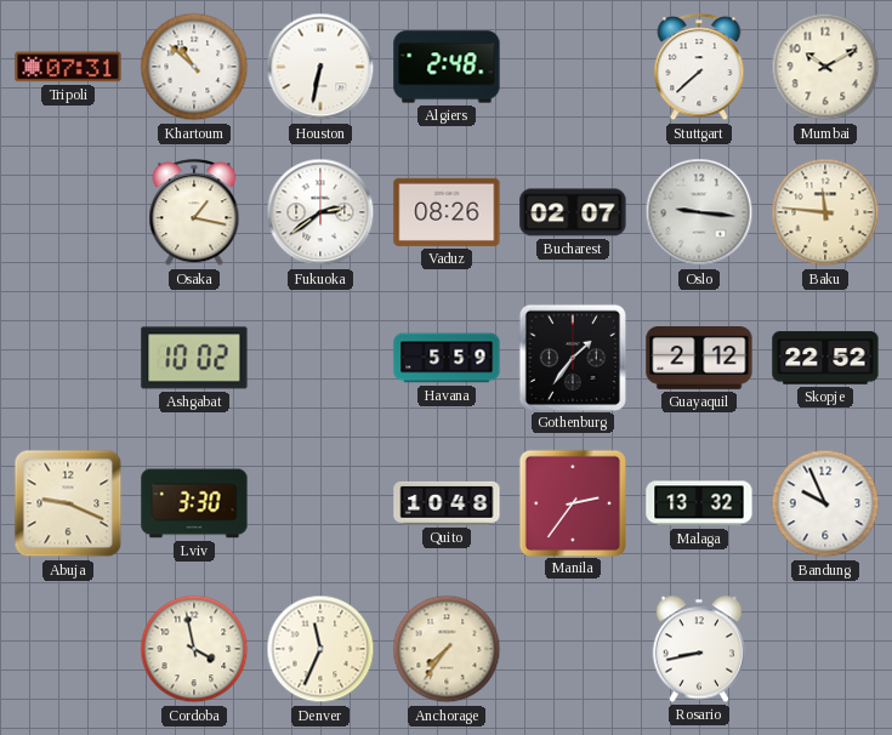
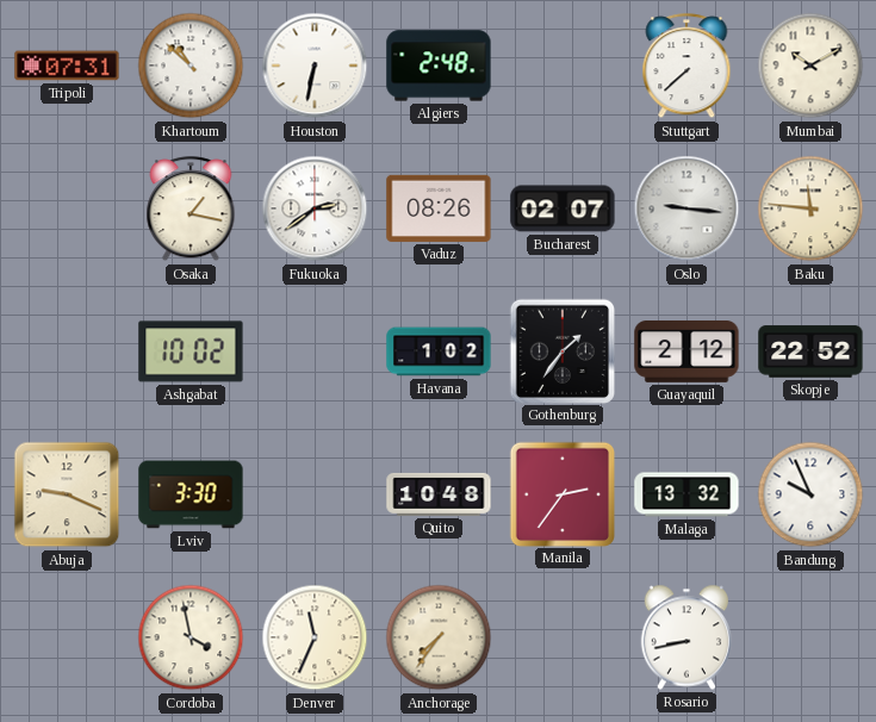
Havana: 5:59 -> 1:02 (439, 351)
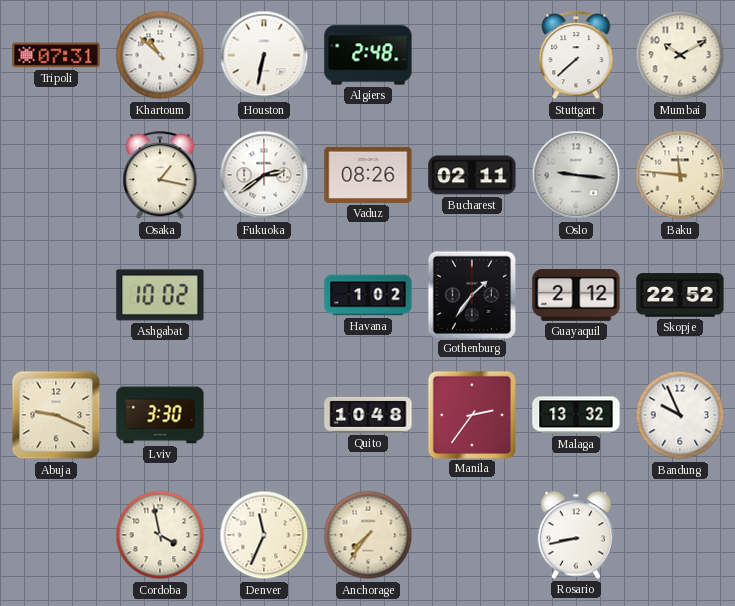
Bucharest: 02:07 -> 02:11 (472, 175)
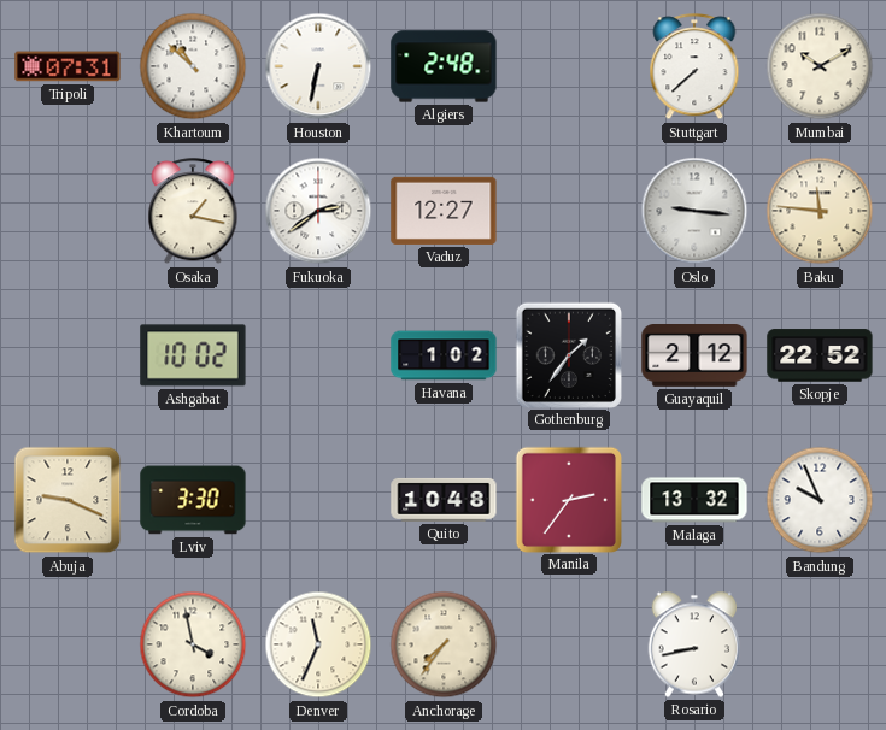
Vaduz: 08:26 -> 12:27 (444, 211)
Bucharest: 02:11 -> none (472, 175)
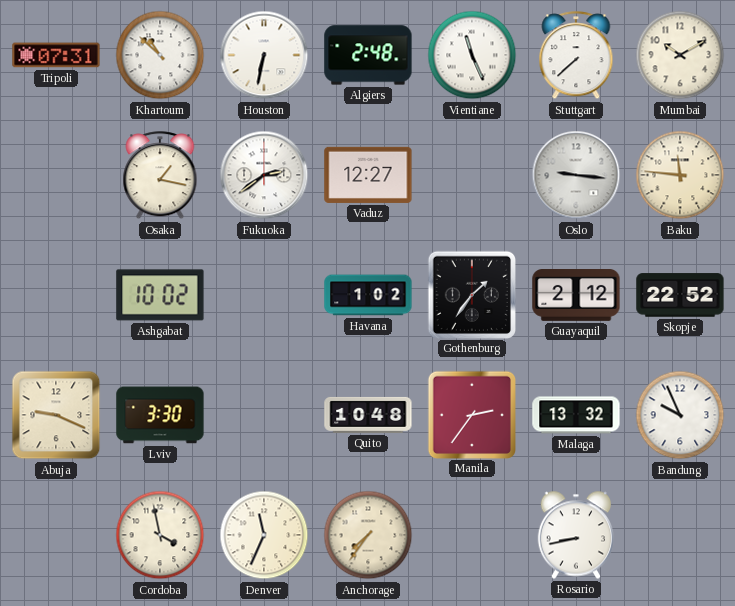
Vientiane: none -> 11:26 (472, 55)
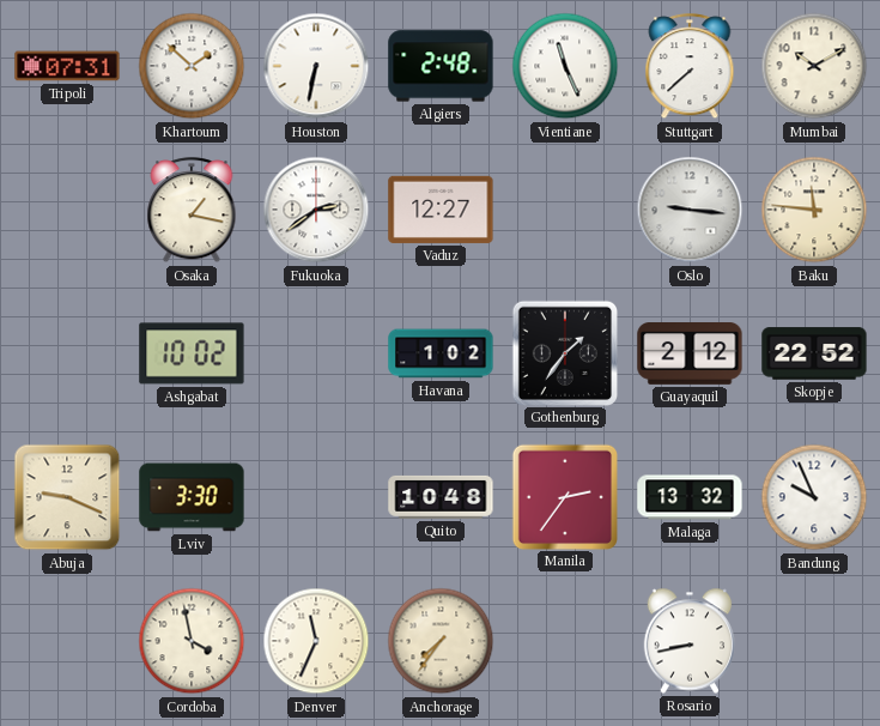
Khartoum: 10:52 -> 1:52 (192, 66)
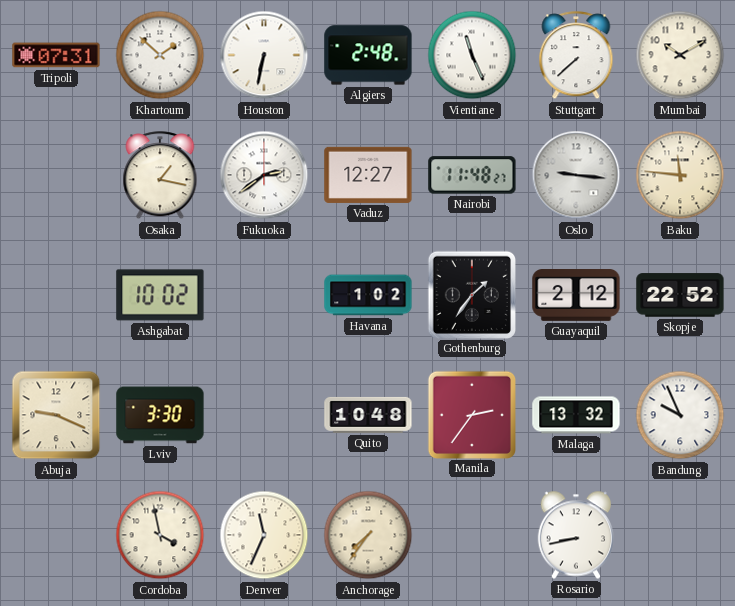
Nairobi: none -> 11:48 (472, 175)
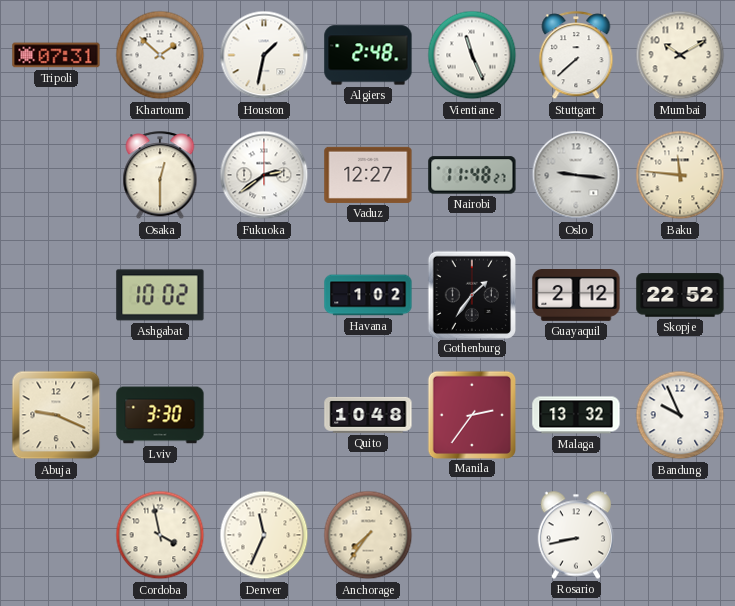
Houston: 6:32 -> 1:32 (264, 55)
Osaka: 1:17 -> 12:30 (160, 176)
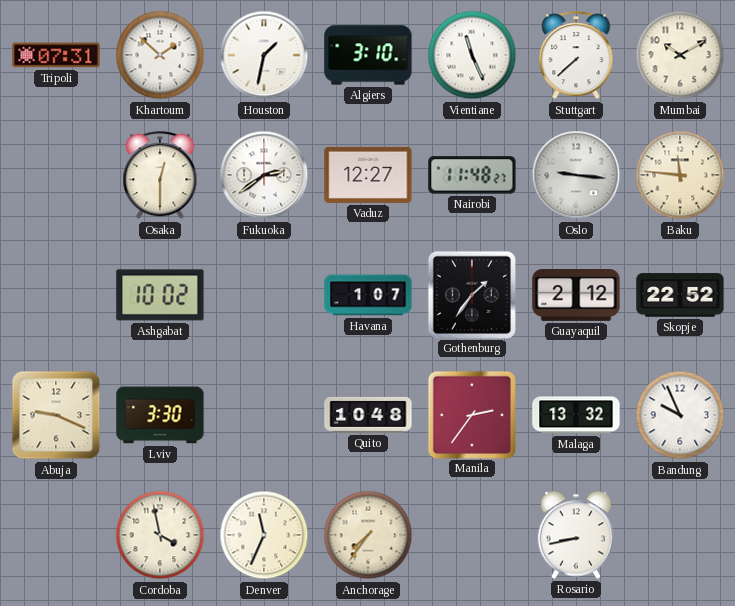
Algiers: 2:48 -> 3:10 (368, 55)
Havana: 1:02 -> 1:07 (368, 295)
